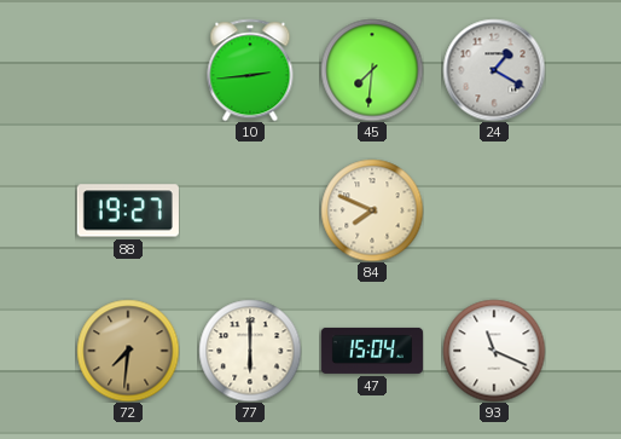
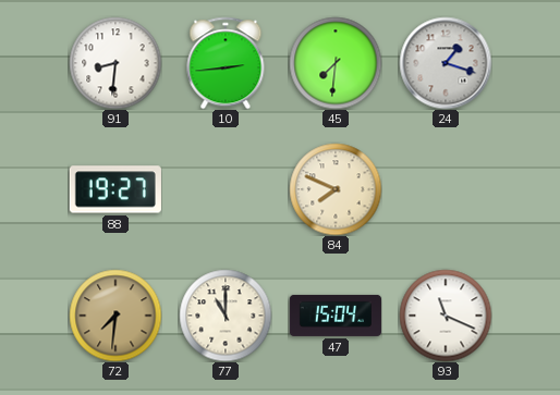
91: none -> 8:31 (115, 63)
24: 1:20 -> 1:18 (446, 63)
77: 6:00 -> 11:00 (226, 316)
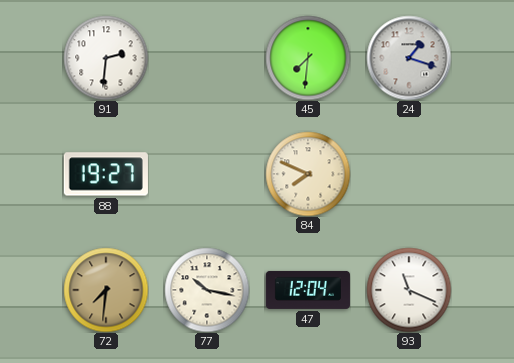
91: 8:31 -> 2:31 (106, 58)
10: 2:44 -> none (226, 63)
77: 11:00 -> 10:17 (207, 290)
47: 15:04 -> 12:04 (308, 290)
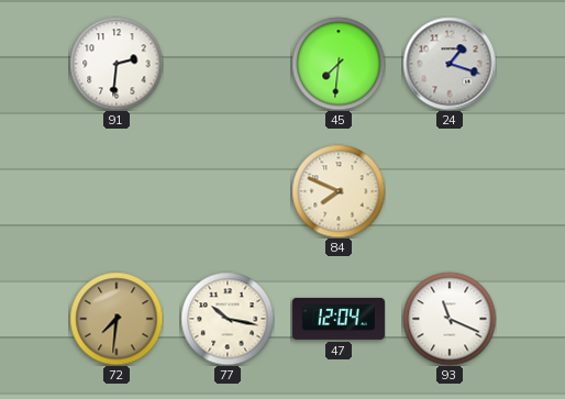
88: 19:27 -> none (106, 174)
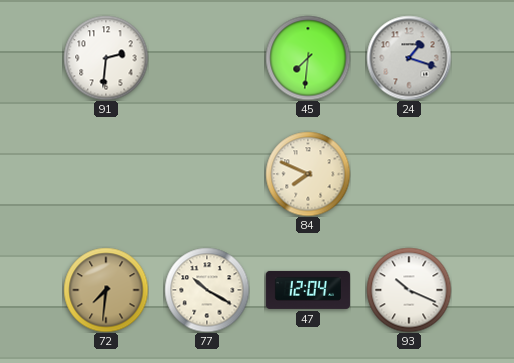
77: 10:17 -> 10:20 (207, 290)
93: 11:19 -> 10:19 (409, 290)
